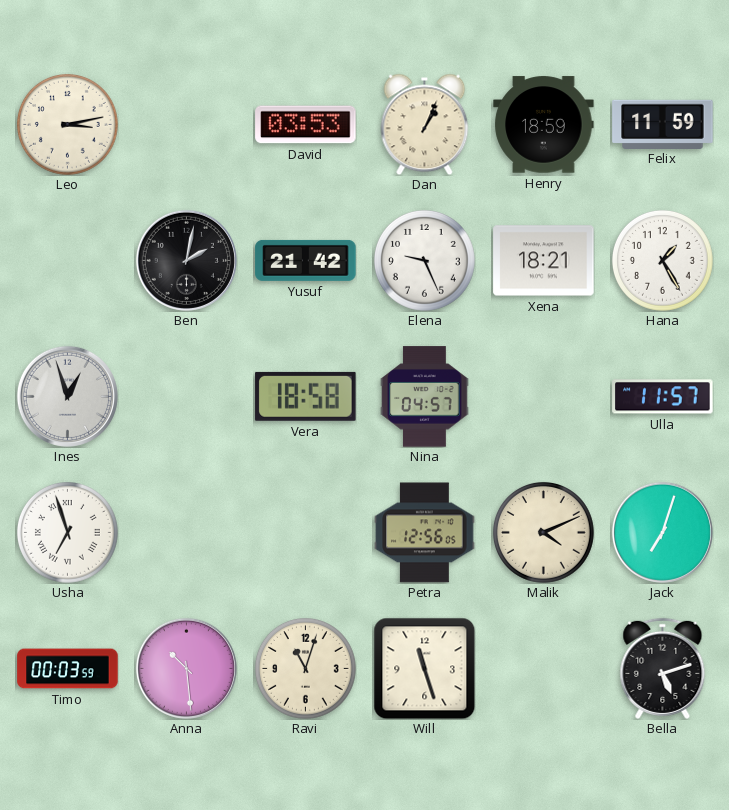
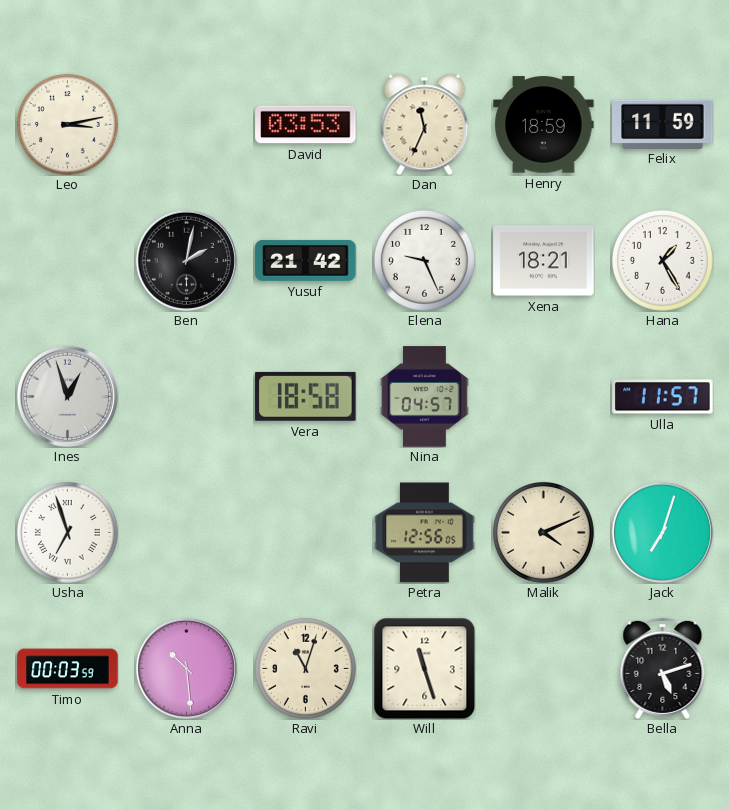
Dan: 1:04 -> 11:34 (425, 124)
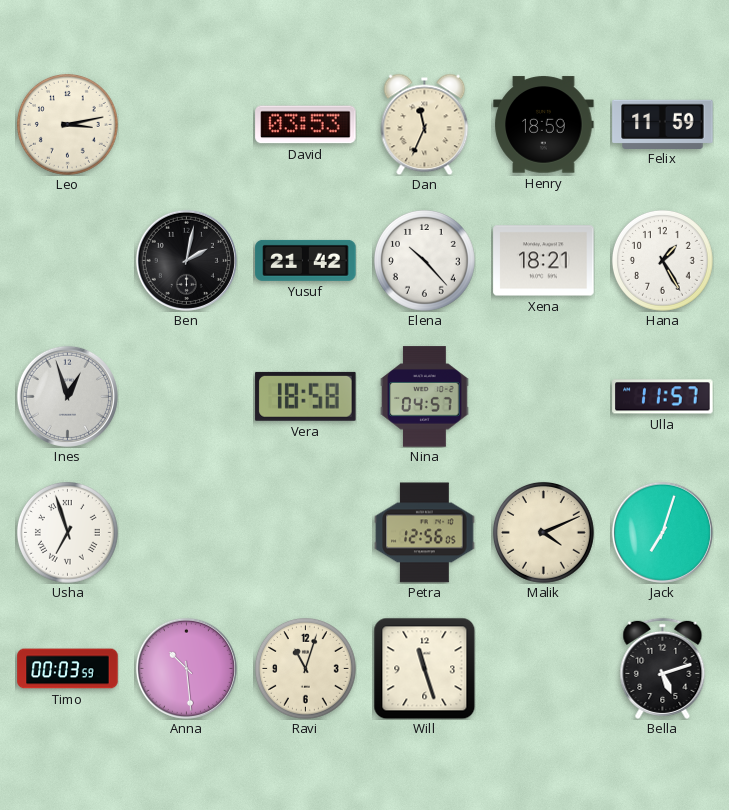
Elena: 9:26 -> 10:23 (424, 260)
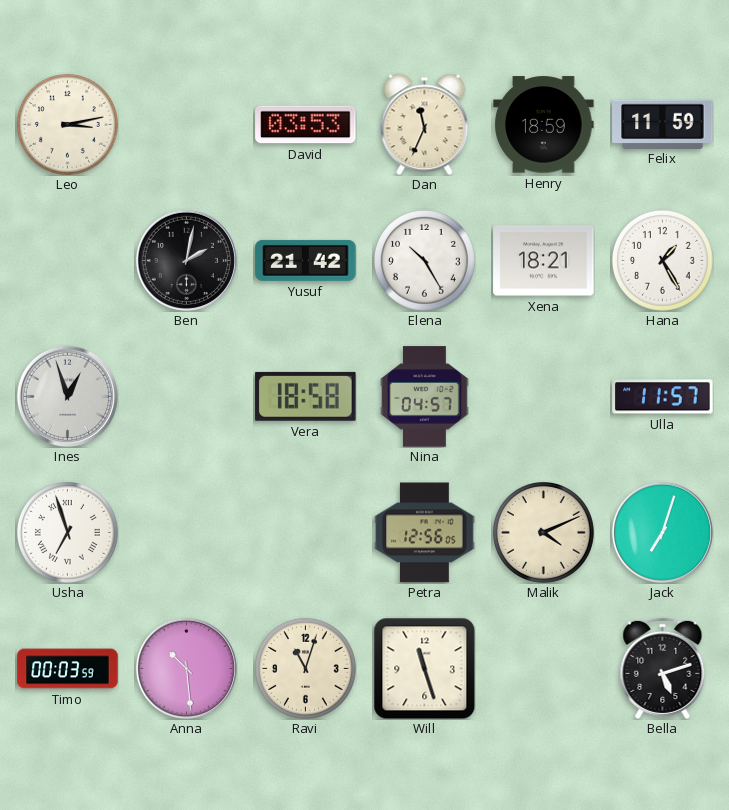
Elena: 10:23 -> 10:25 (424, 260)
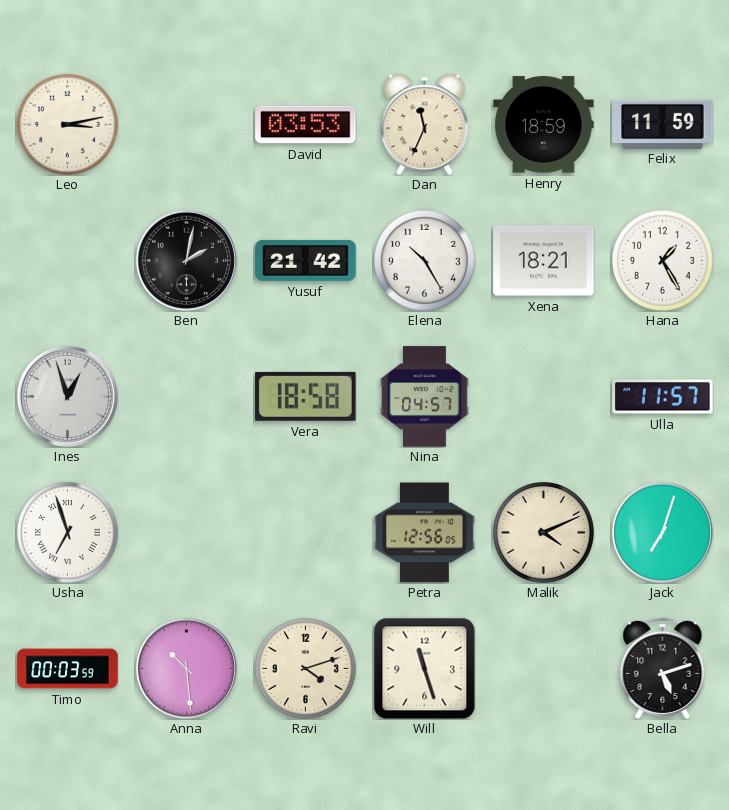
Ravi: 11:03 -> 4:12 (305, 668)
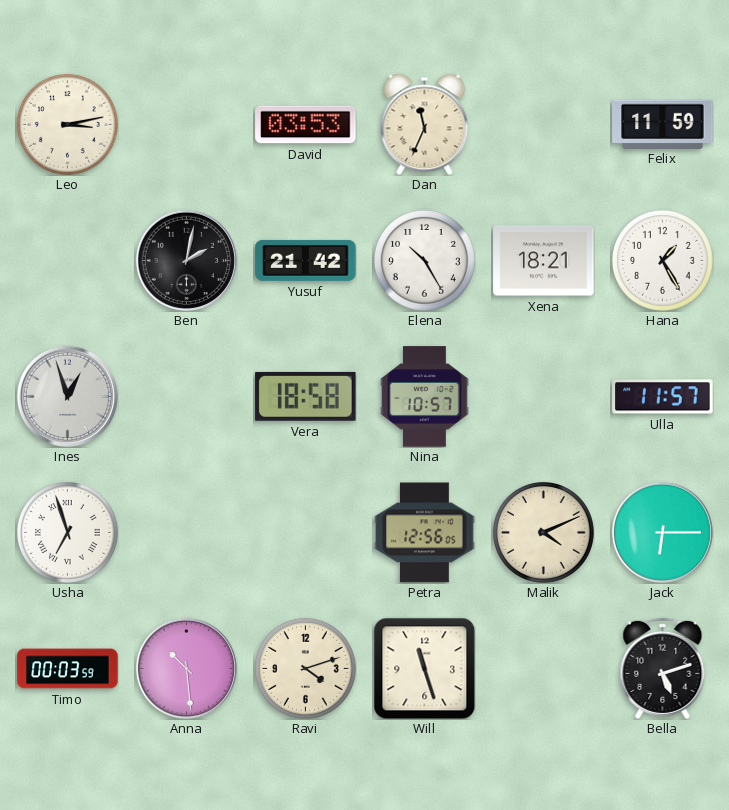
Henry: 18:59 -> none (544, 125)
Nina: 04:57 -> 10:57 (425, 397)
Jack: 7:03 -> 6:15 (662, 532)
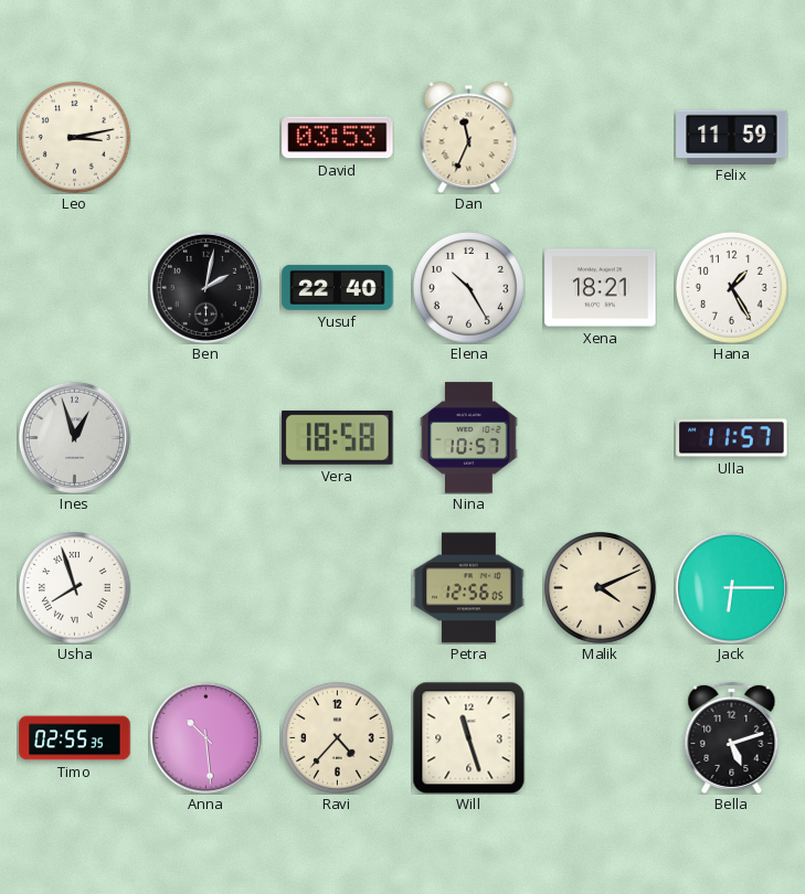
Yusuf: 21:42 -> 22:40 (338, 287)
Usha: 6:57 -> 7:57 (74, 587)
Timo: 00:03 -> 02:55 (75, 738)
Ravi: 4:12 -> 4:37 (337, 737)
